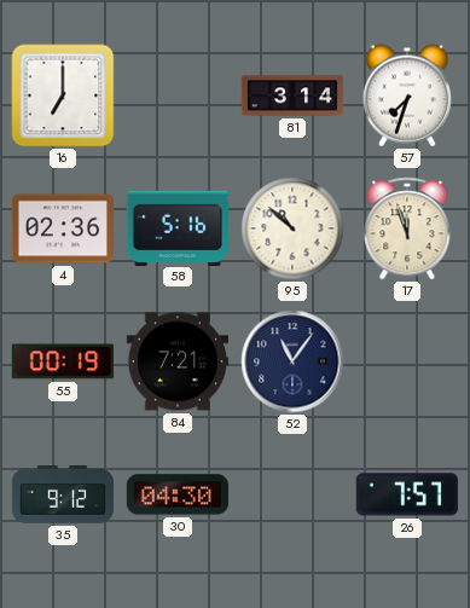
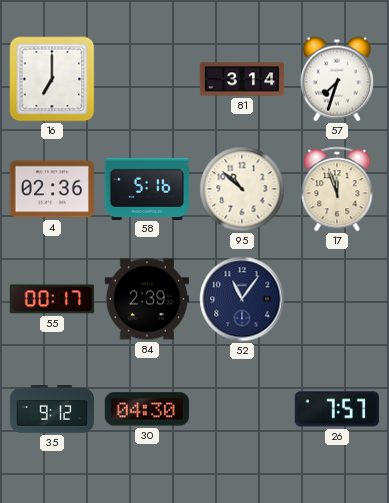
55: 00:19 -> 00:17 (52, 299)
84: 7:21 -> 2:39 (146, 299)
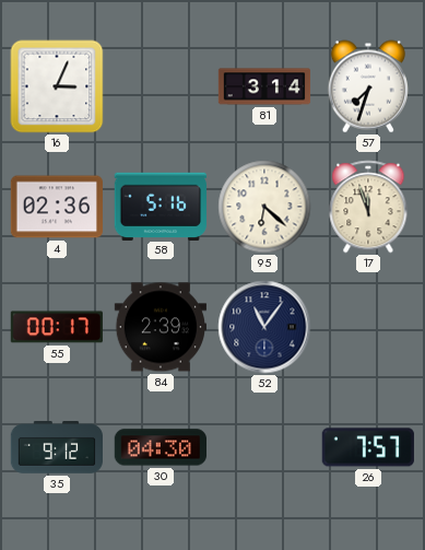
16: 7:00 -> 3:04 (57, 86)
95: 10:52 -> 6:22 (264, 207)
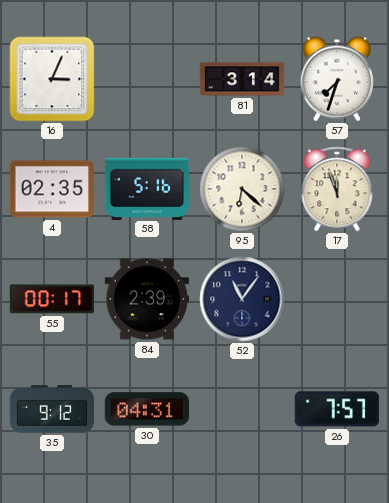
4: 02:36 -> 02:35 (51, 189)
30: 04:30 -> 04:31 (146, 409)
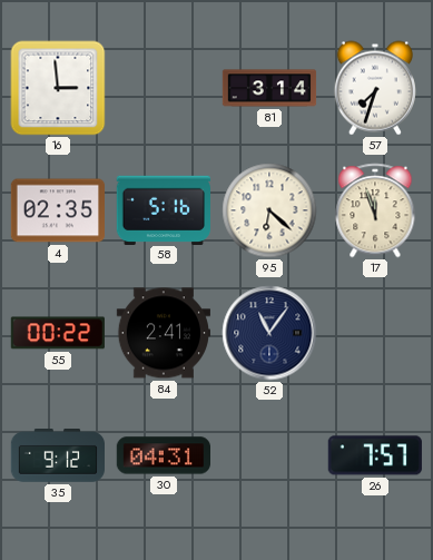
16: 3:04 -> 2:59 (58, 88)
55: 00:17 -> 00:22 (58, 333)
84: 2:39 -> 2:41 (163, 333)
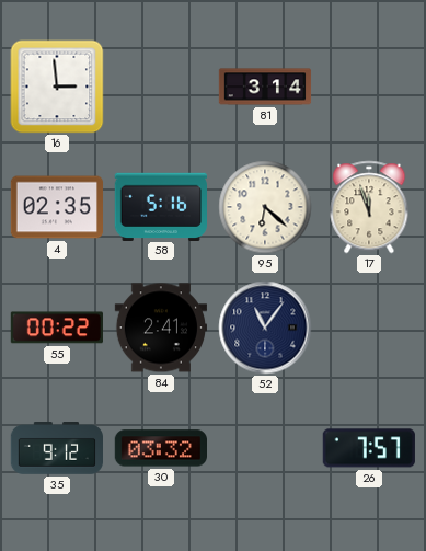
57: 7:33 -> none (375, 88)
30: 04:31 -> 03:32 (160, 448)
